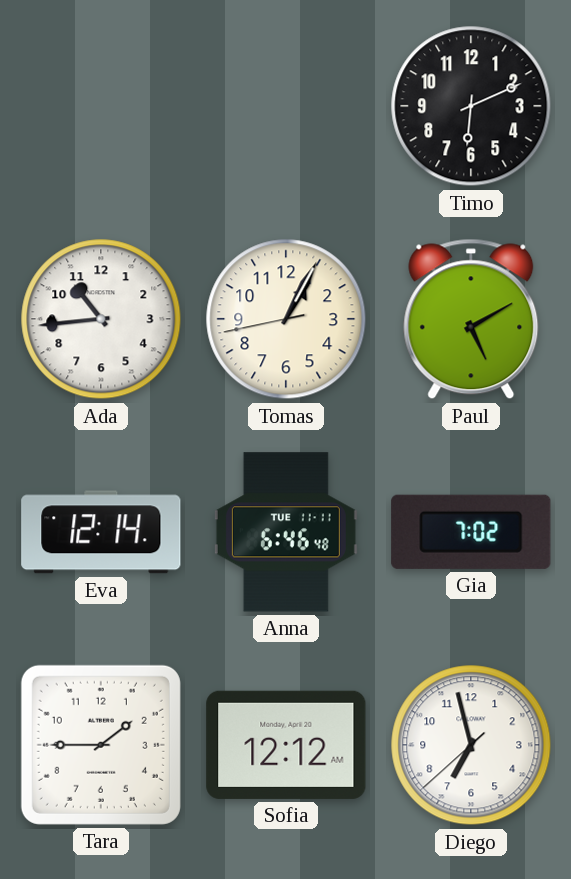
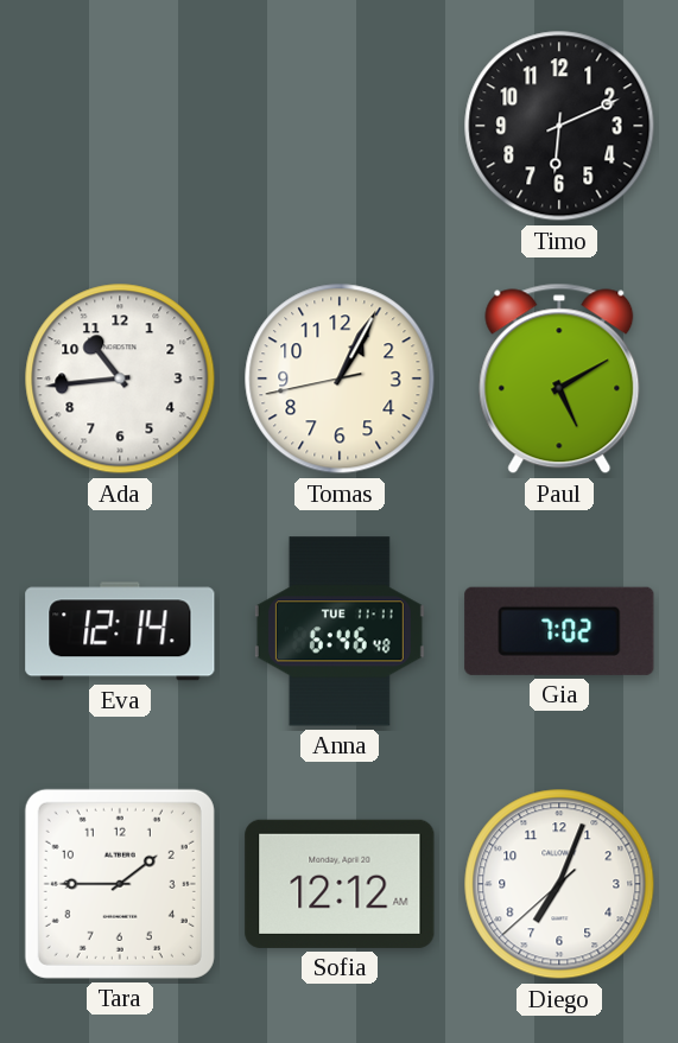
Diego: 6:57 -> 7:03 (559, 884)
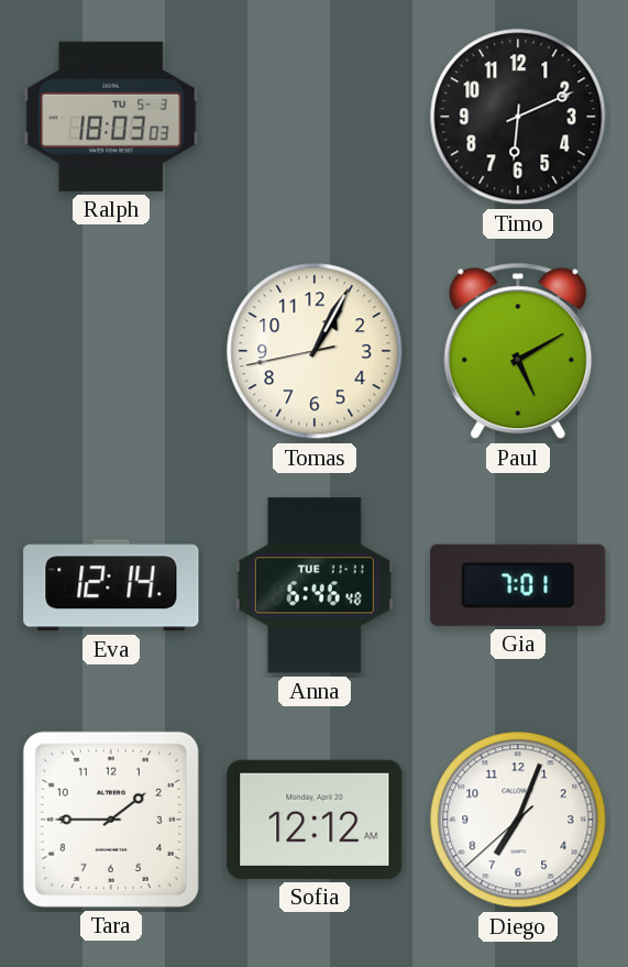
Ralph: none -> 18:03 (111, 117)
Ada: 10:44 -> none (120, 379)
Gia: 7:02 -> 7:01 (518, 585)
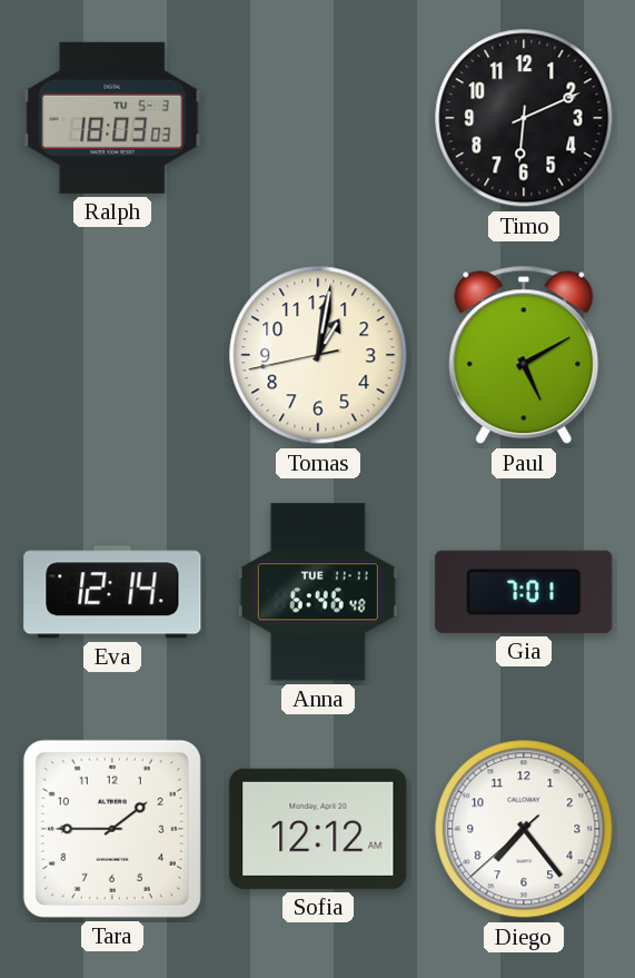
Tomas: 1:04 -> 1:01 (318, 355)
Diego: 7:03 -> 7:23 (524, 829)
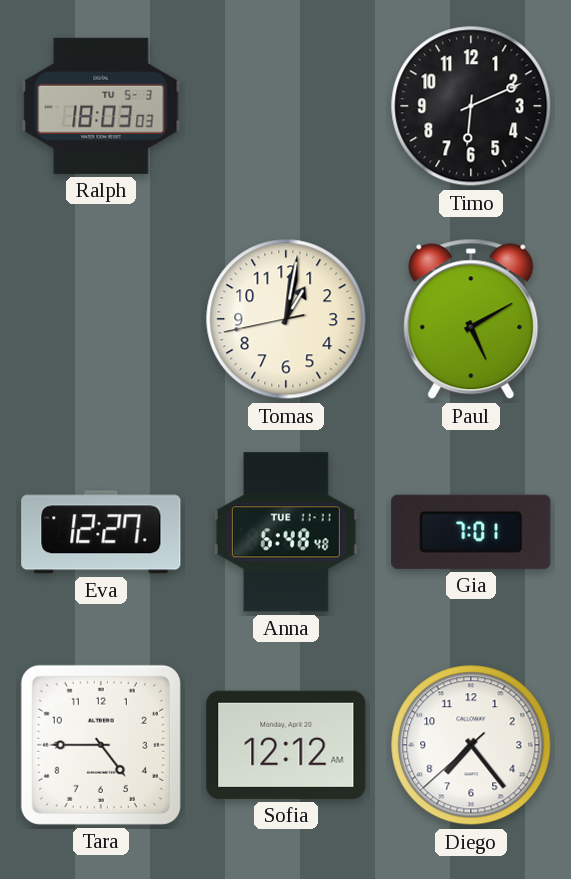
Eva: 12:14 -> 12:27 (101, 532)
Anna: 6:46 -> 6:48 (286, 532)
Tara: 1:45 -> 4:45 (101, 745)
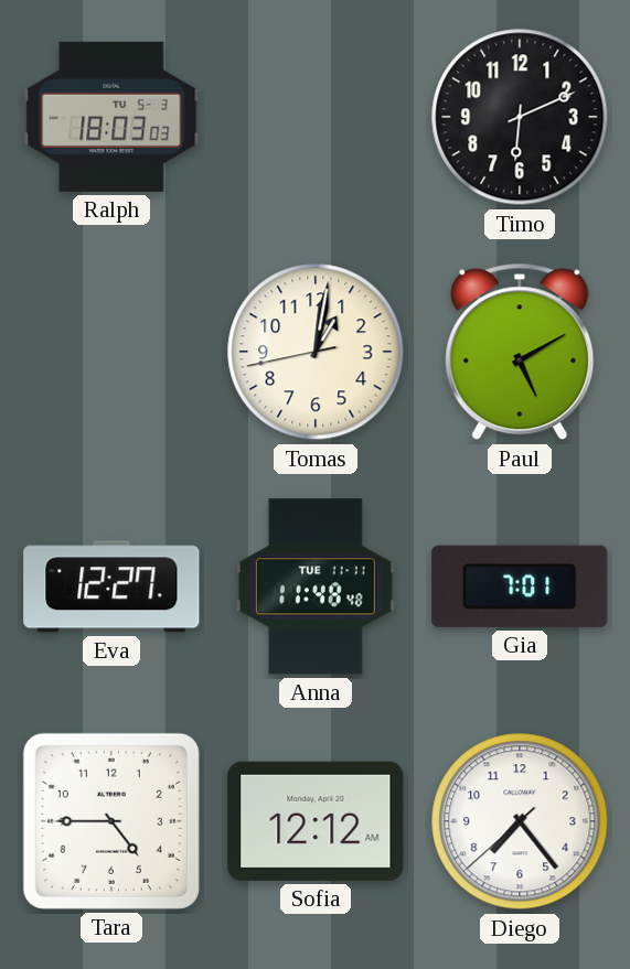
Anna: 6:48 -> 11:48 (316, 586)
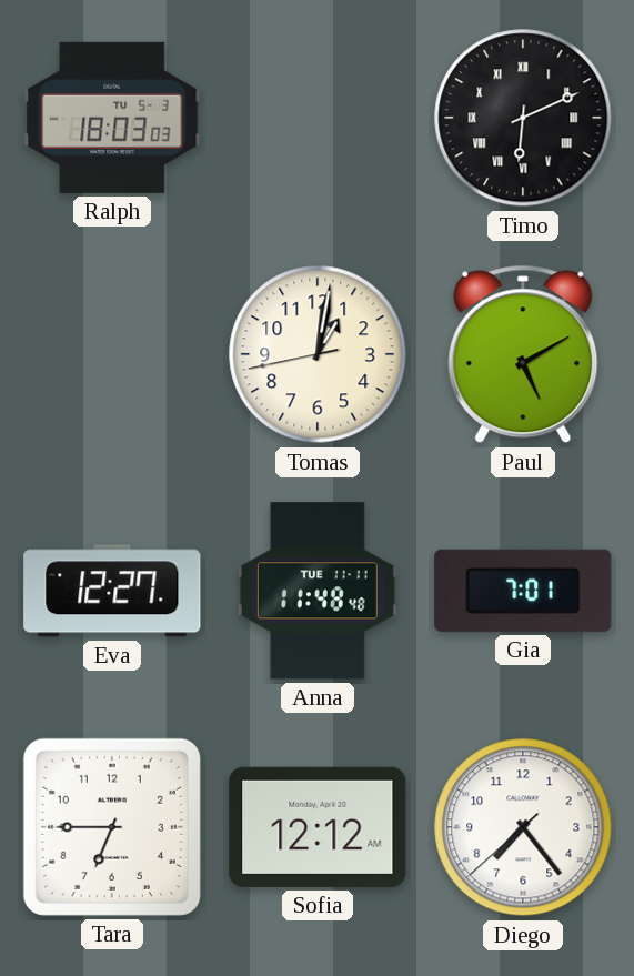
Timo numerals: Arabic -> Roman (523, 118)
Tara: 4:45 -> 6:45 (112, 827)
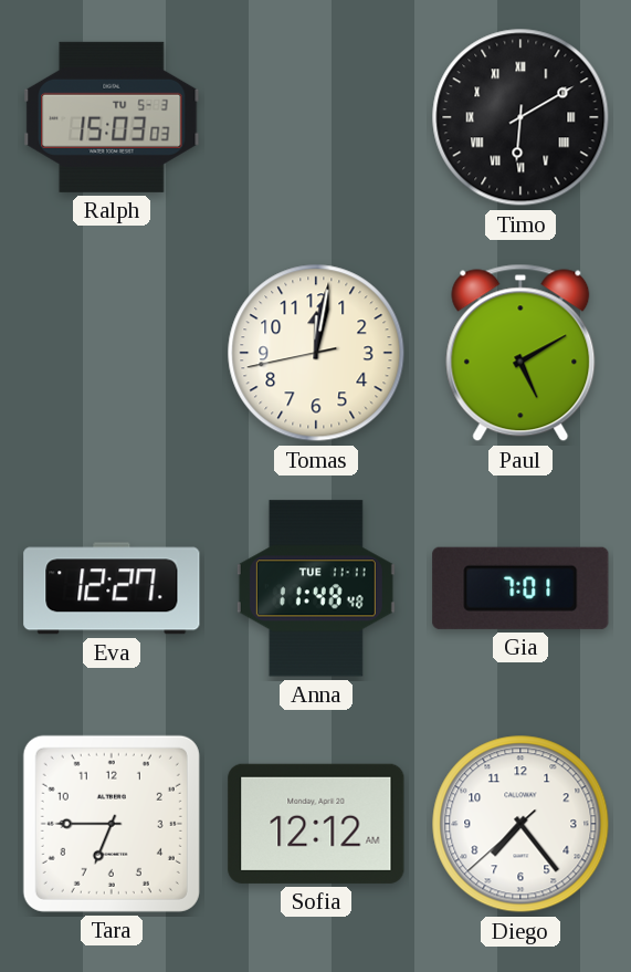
Ralph: 18:03 -> 15:03 (112, 117)
Timo: 6:11 -> 6:10 (520, 117)
Tomas: 1:01 -> 12:01 (316, 353)
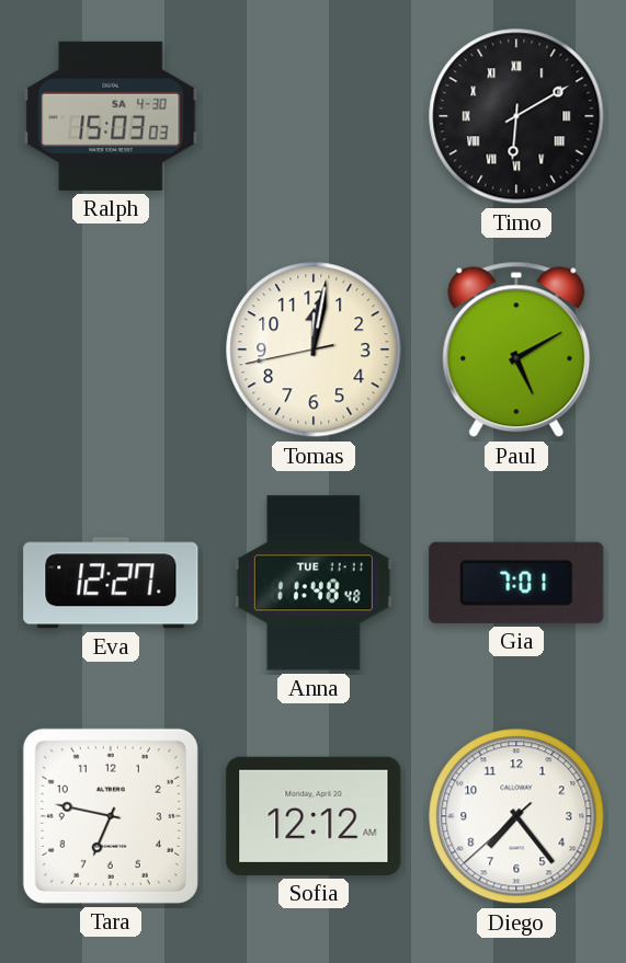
Ralph date: TU 5-3 -> SA 4-30 (111, 116)
Tara: 6:45 -> 6:47 (111, 816)
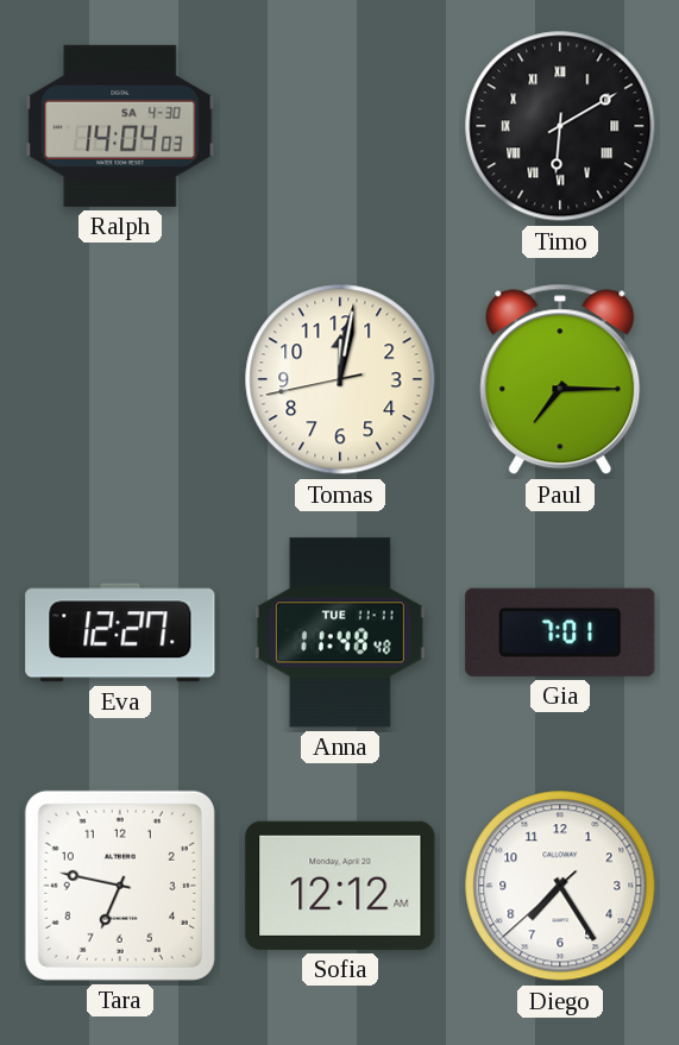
Ralph: 15:03 -> 14:04 (120, 126)
Paul: 5:10 -> 7:15 (560, 379)
Diego: 7:23 -> 7:24 (560, 886)
